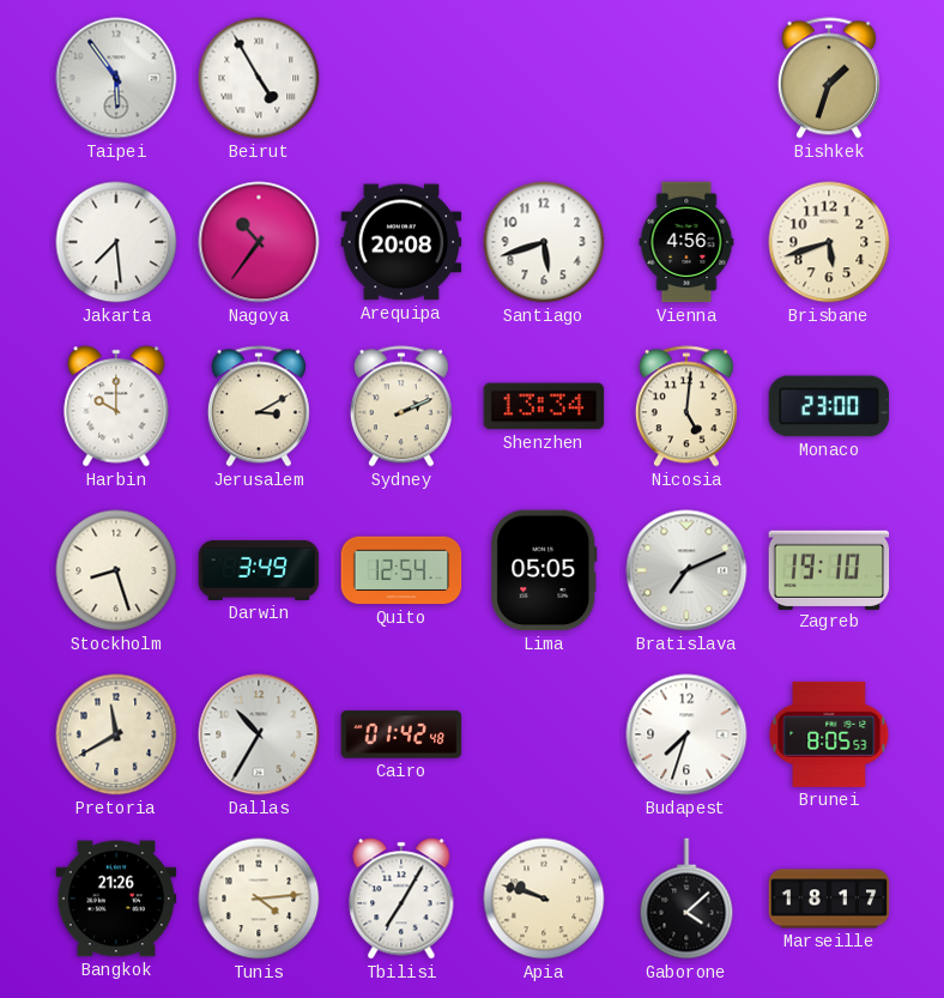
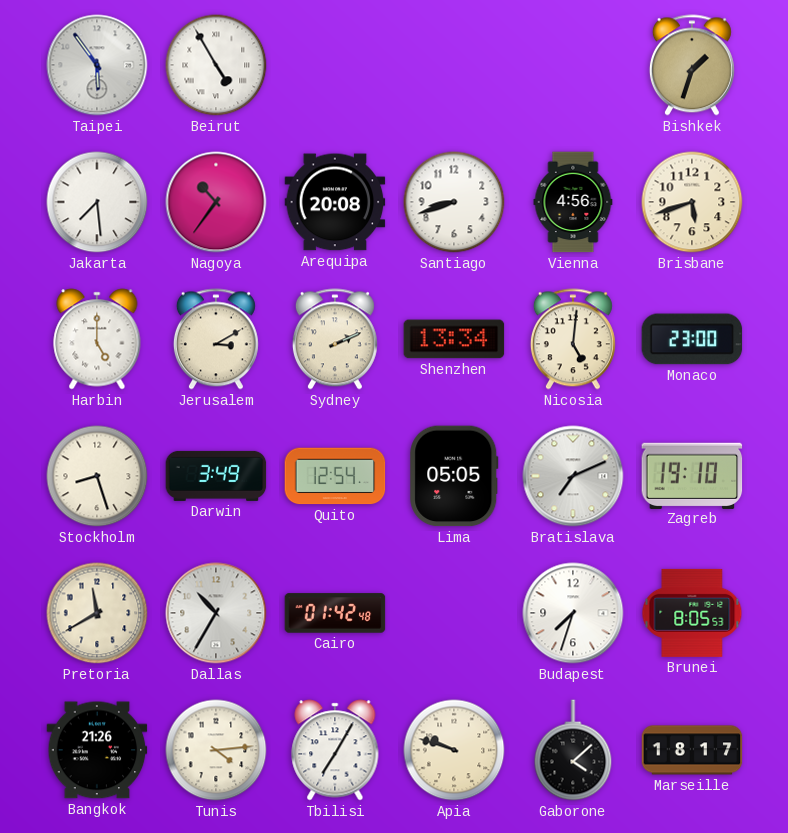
Santiago: 5:42 -> 8:42 (454, 202)
Harbin: 10:00 -> 5:00 (97, 339)
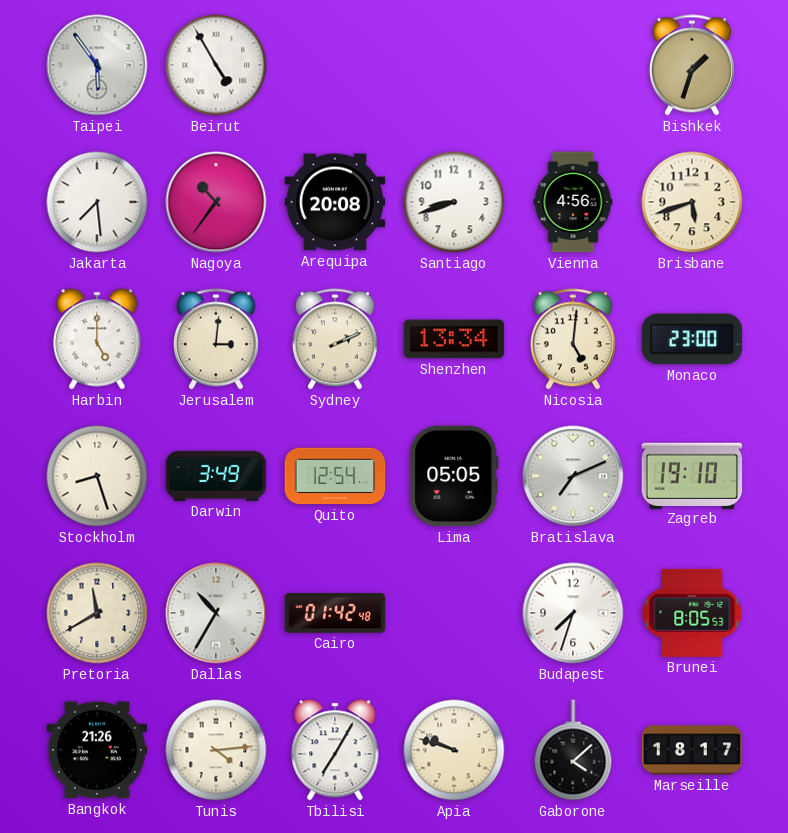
Jerusalem: 3:10 -> 3:01 (216, 339)
